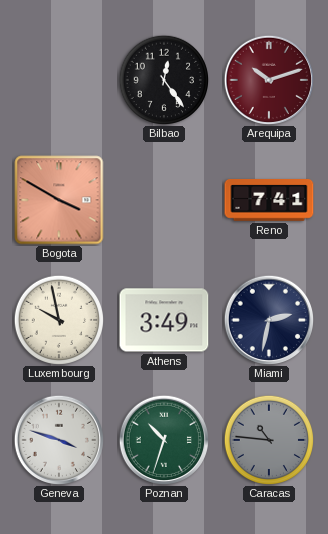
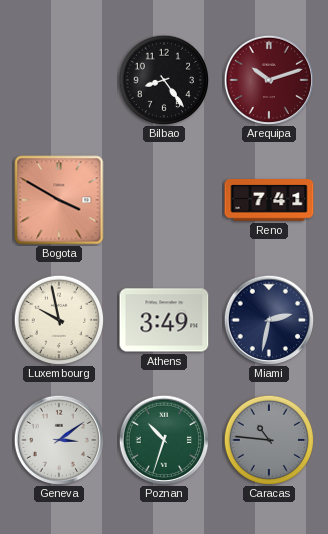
Bilbao: 12:24 -> 8:24 (164, 80)
Geneva: 3:48 -> 3:09 (58, 439)
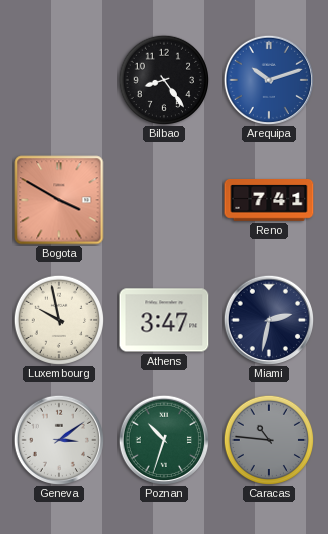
Arequipa dial: burgundy -> blue (268, 79)
Athens: 3:49 -> 3:47 (164, 320)
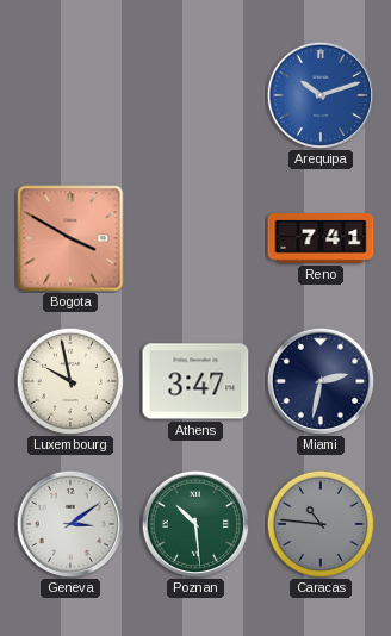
Bilbao: 8:24 -> none (164, 80)
Poznan: 10:33 -> 10:29 (194, 523)
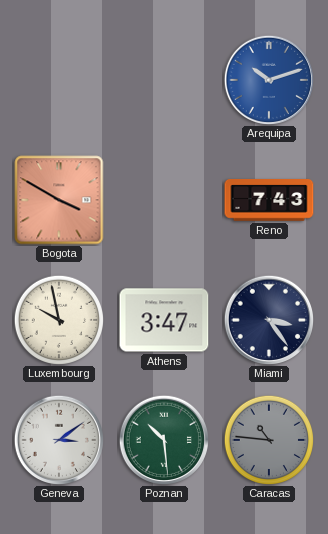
Reno: 7:41 -> 7:43 (269, 200)
Miami: 2:32 -> 3:24 (268, 319)
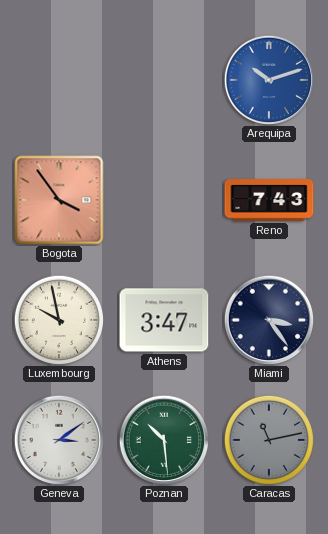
Bogota: 3:50 -> 3:54 (59, 200)
Caracas: 10:46 -> 11:13 (269, 440)
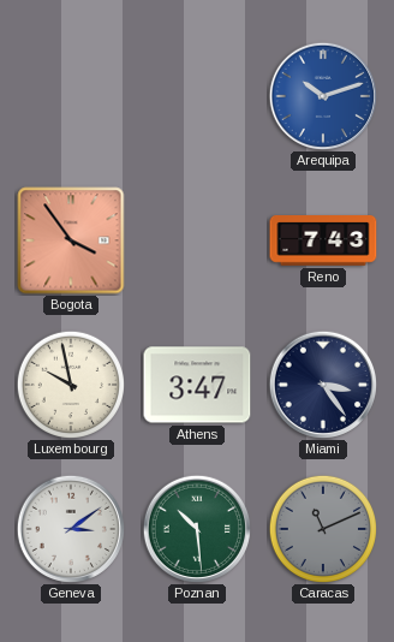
Caracas: 11:13 -> 11:11 (323, 529)
